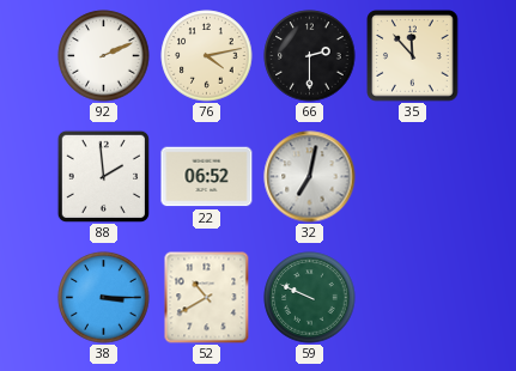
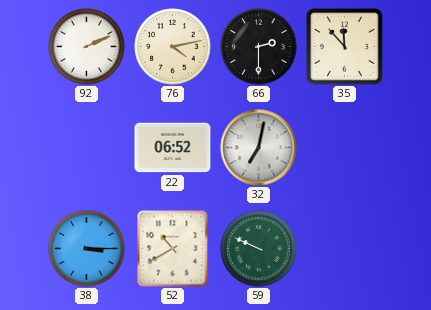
88: 1:59 -> none (103, 176)
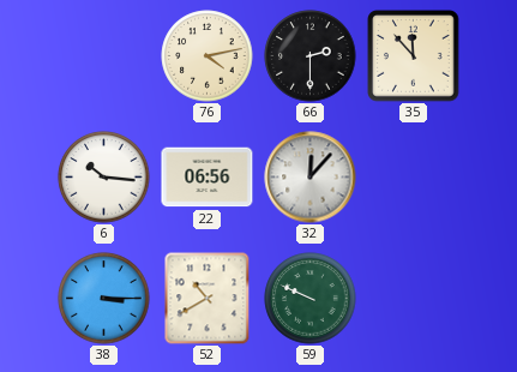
92: 2:11 -> none (87, 47)
6: none -> 10:16 (104, 178)
22: 06:52 -> 06:56 (208, 178)
32: 7:02 -> 12:07 (311, 178)
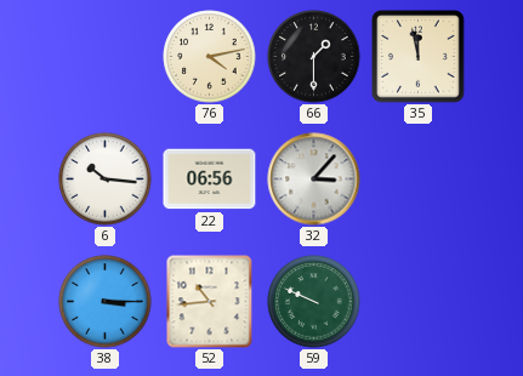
66: 2:30 -> 1:30 (314, 57)
35: 11:53 -> 11:58 (419, 57)
32: 12:07 -> 3:07 (314, 180)
52: 10:40 -> 10:44 (210, 301)
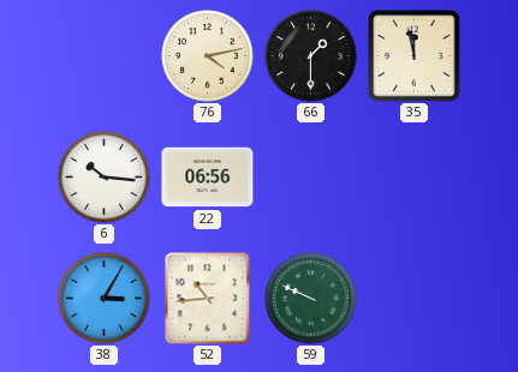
32: 3:07 -> none (314, 180)
38: 3:15 -> 3:05 (105, 299)
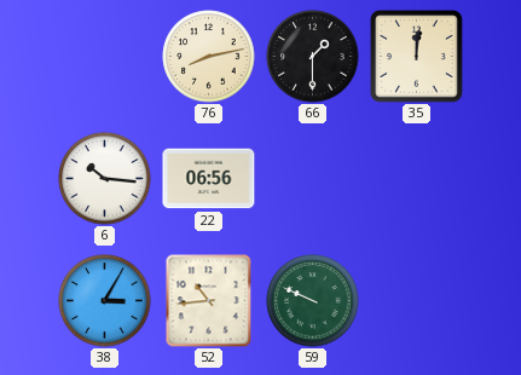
76: 4:13 -> 8:13 (209, 57)
35: 11:58 -> 12:01 (417, 57)
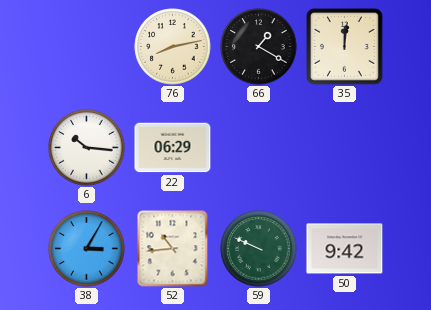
66: 1:30 -> 1:20 (259, 47)
22: 06:56 -> 06:29 (173, 148)
50: none -> 9:42 (345, 249)
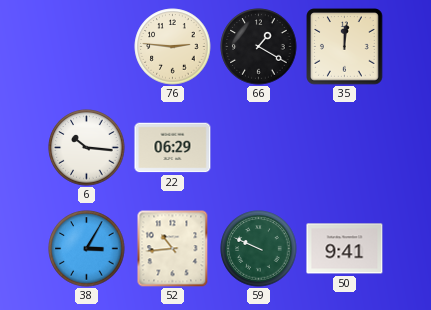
76: 8:13 -> 2:46 (173, 47)
50: 9:42 -> 9:41 (345, 249)
